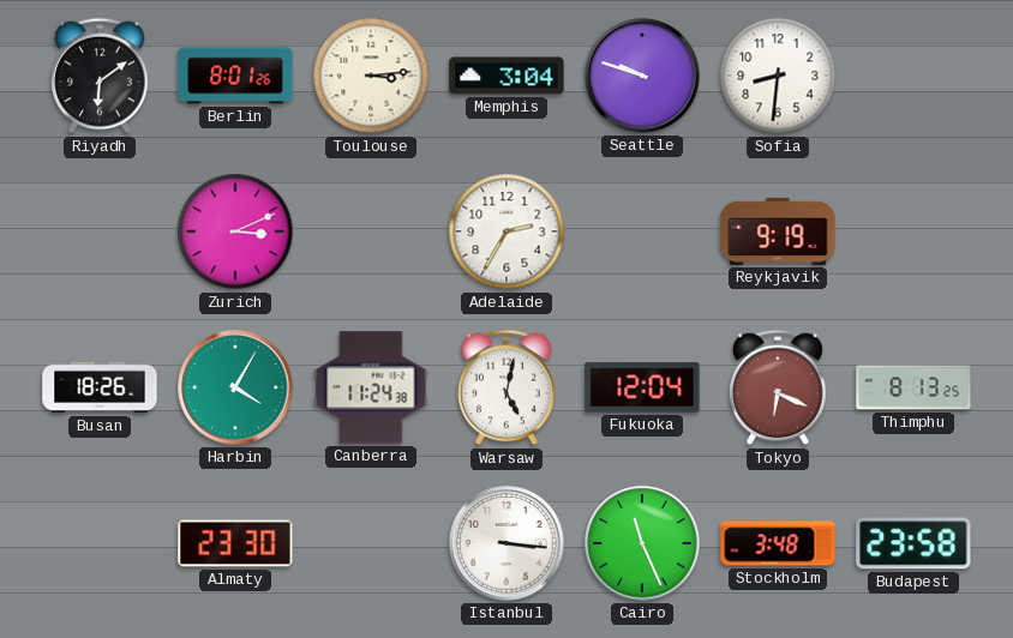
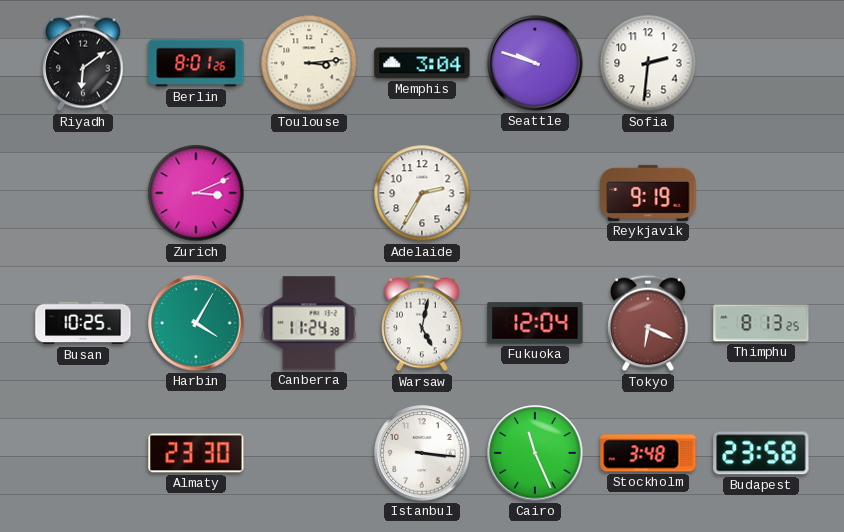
Sofia: 8:31 -> 2:31 (648, 63)
Busan: 18:26 -> 10:25 (83, 323)
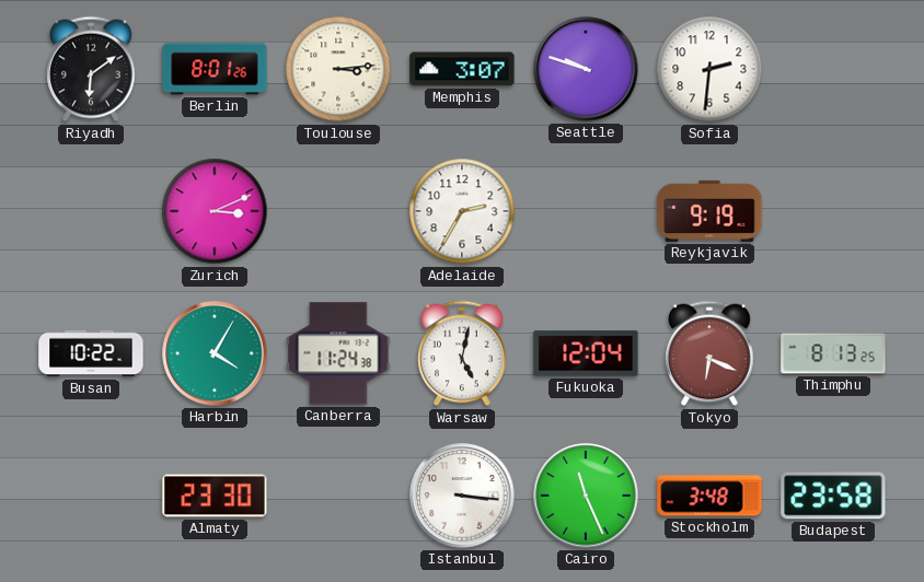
Memphis: 3:04 -> 3:07 (462, 69)
Busan: 10:25 -> 10:22 (91, 353)
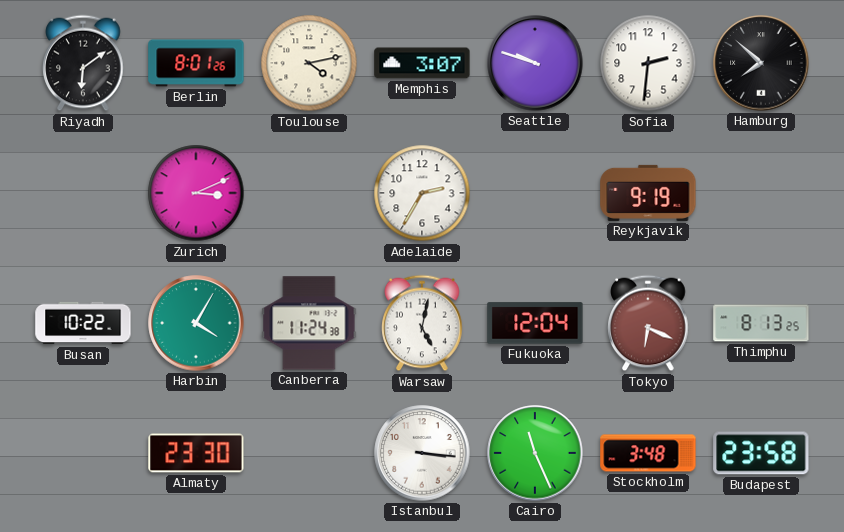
Toulouse: 3:14 -> 4:13 (309, 63)
Hamburg: none -> 7:52 (761, 63)
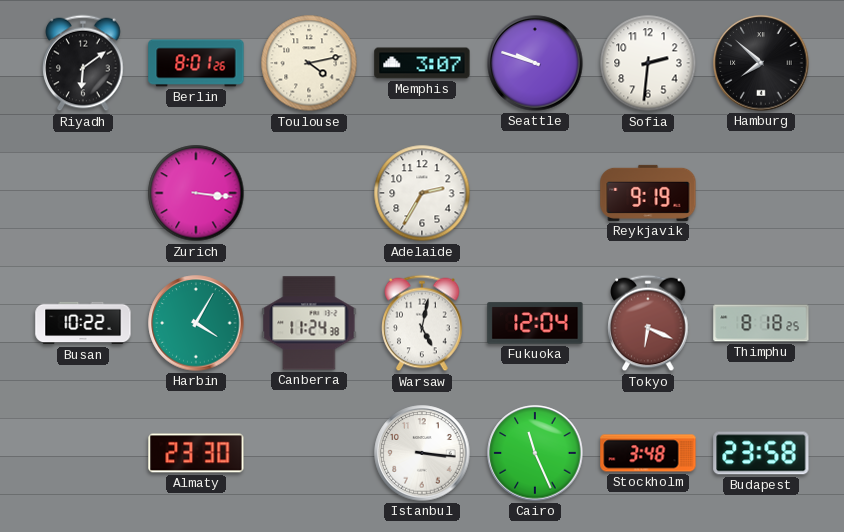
Zurich: 3:11 -> 3:16 (196, 193)
Thimphu: 8:13 -> 8:18 (761, 323)
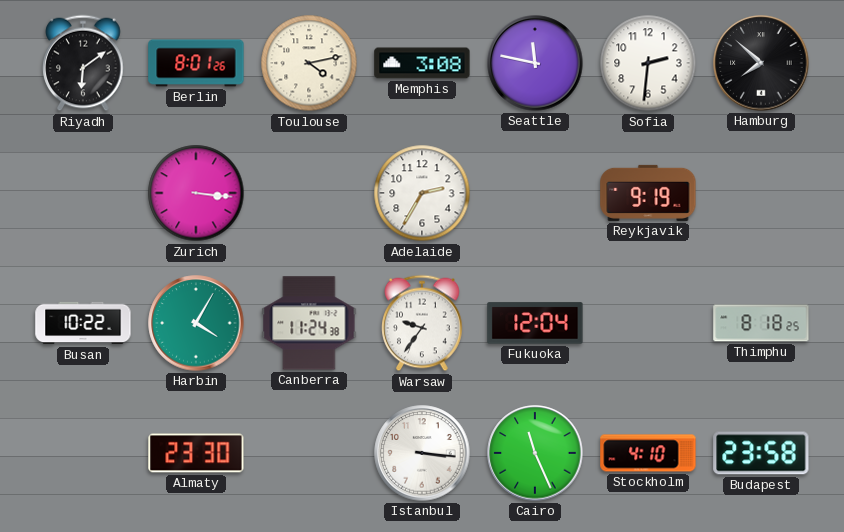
Memphis: 3:07 -> 3:08 (422, 63)
Seattle: 9:48 -> 11:47 (535, 63)
Warsaw: 5:02 -> 9:36 (422, 323)
Tokyo: 6:19 -> none (648, 323)
Stockholm: 3:48 -> 4:10 (648, 453)
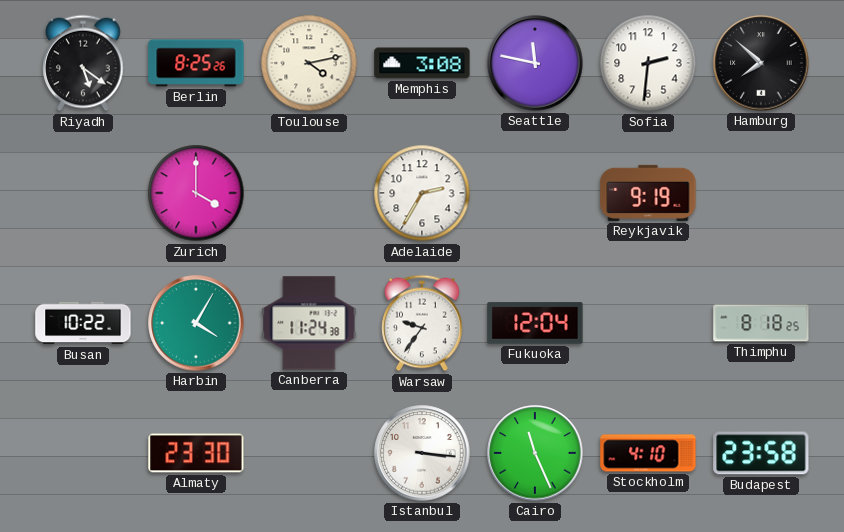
Riyadh: 6:09 -> 5:21 (83, 63)
Berlin: 8:01 -> 8:25 (196, 63)
Zurich: 3:16 -> 4:00 (196, 193)
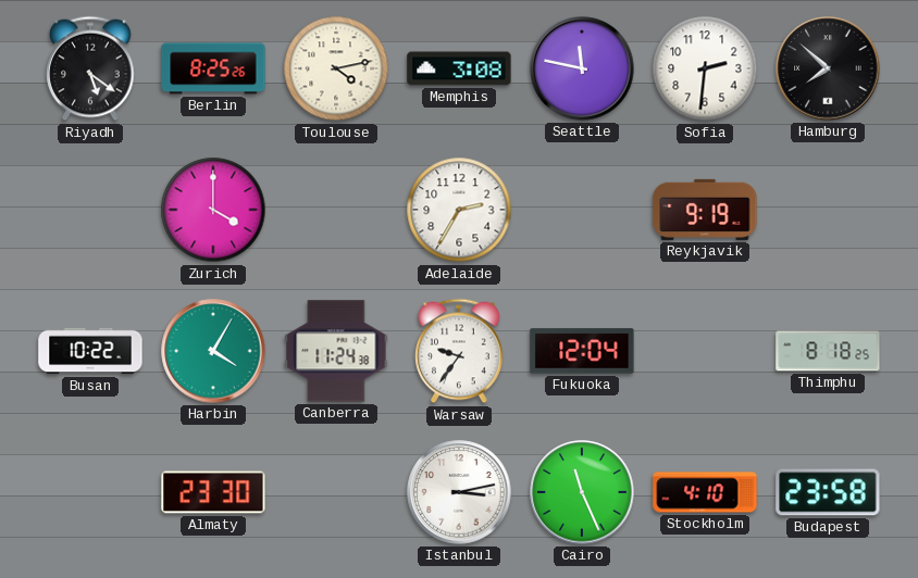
Istanbul: 3:16 -> 3:13 (459, 492)
